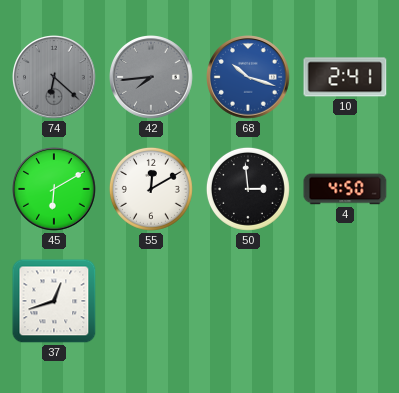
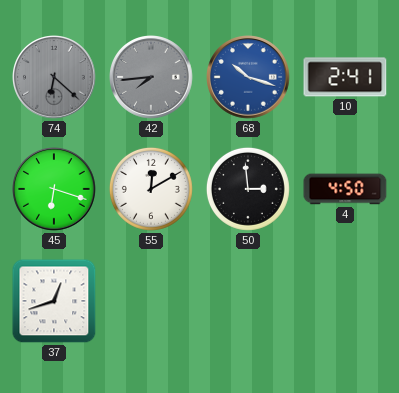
45: 6:10 -> 6:18 (55, 190)
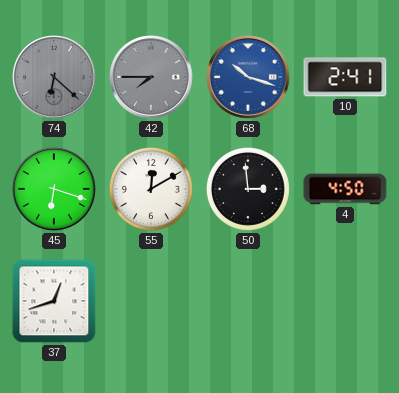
42: 7:44 -> 7:45 (152, 78)
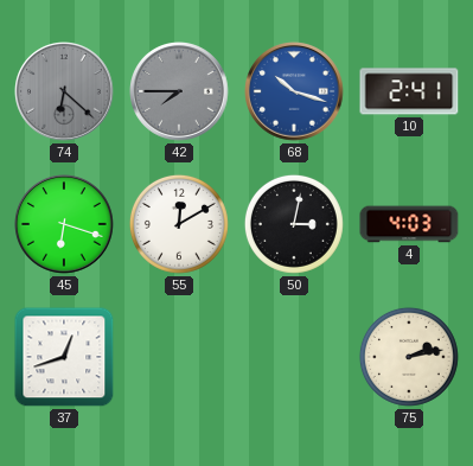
50: 2:59 -> 3:02 (294, 224)
4: 4:50 -> 4:03 (409, 224)
75: none -> 2:13 (409, 357)
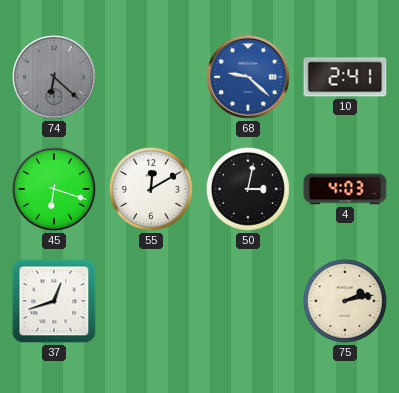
42: 7:45 -> none (180, 92)
68: 10:18 -> 9:22 (249, 78)
